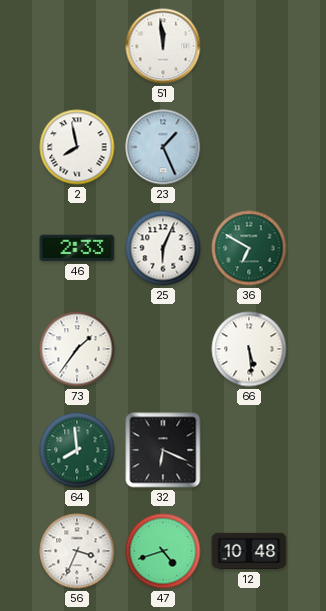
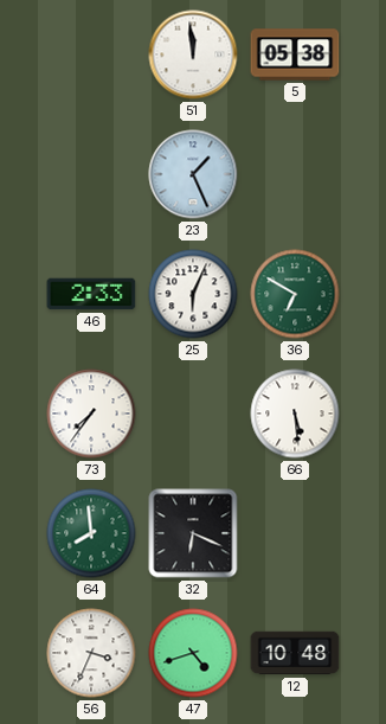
5: none -> 05:38 (295, 55)
2: 7:58 -> none (77, 147)
73: 1:36 -> 7:36 (91, 414)
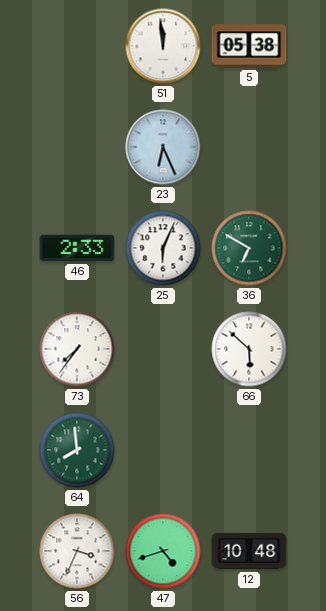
23: 1:26 -> 6:26 (163, 147)
66: 5:29 -> 5:52 (249, 349)
32: 6:19 -> none (193, 533)
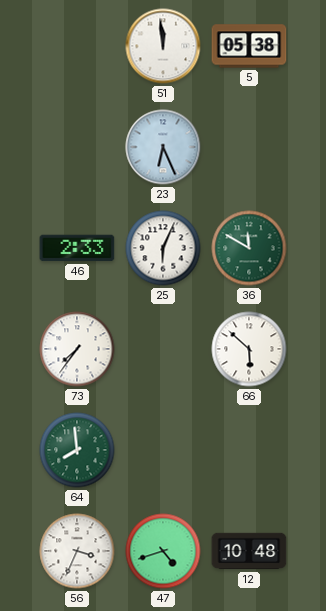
36: 6:50 -> 11:50 (249, 248)
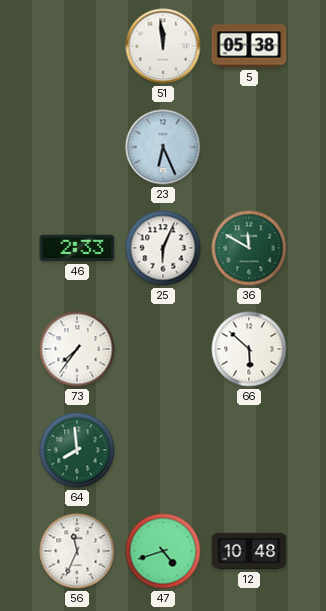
56: 3:34 -> 11:34 (77, 551)
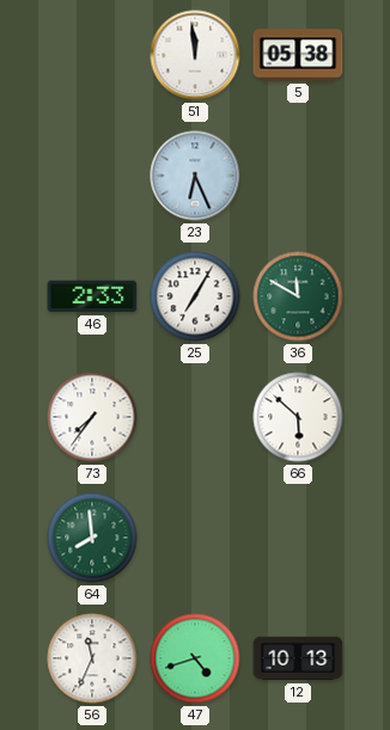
25: 6:04 -> 7:05 (195, 296)
12: 10:48 -> 10:13 (298, 658)
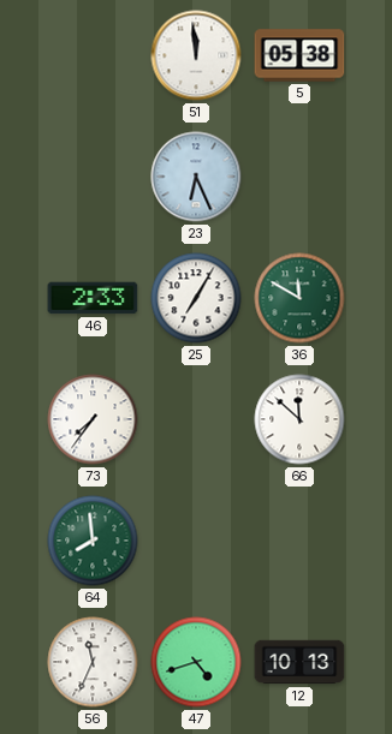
66: 5:52 -> 11:52 (299, 419)
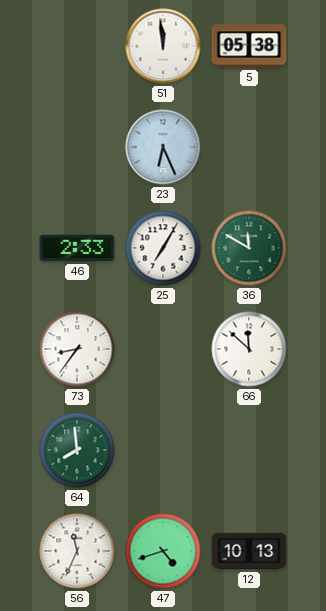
73: 7:36 -> 8:36 (77, 349)
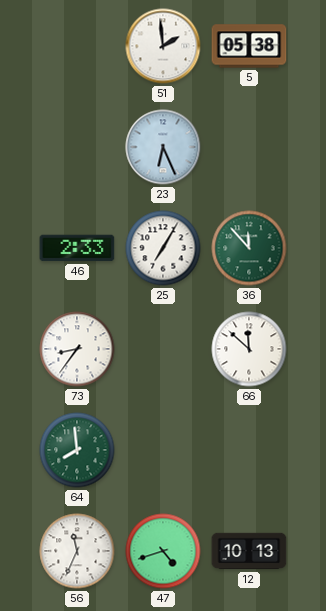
51: 11:59 -> 1:59 (163, 46)
36: 11:50 -> 11:53 (249, 248)
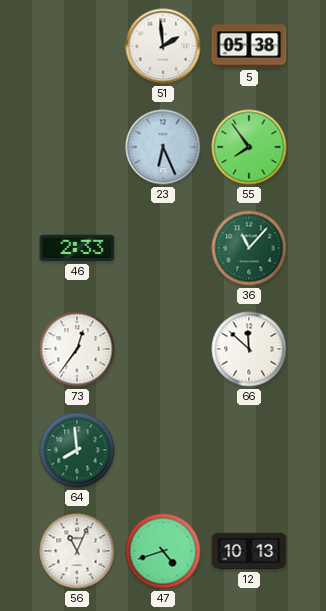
55: none -> 7:54 (249, 147)
25: 7:05 -> none (163, 248)
36: 11:53 -> 11:07 (249, 248)
73: 8:36 -> 12:36 (77, 349)
56: 11:34 -> 11:04 (77, 551)
